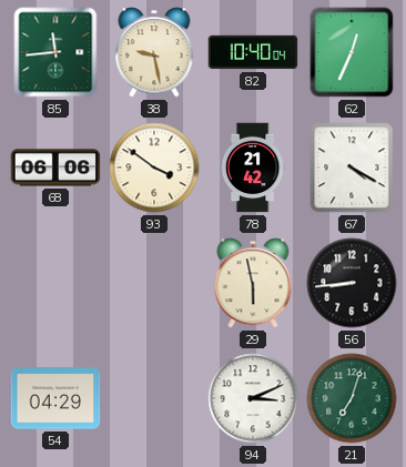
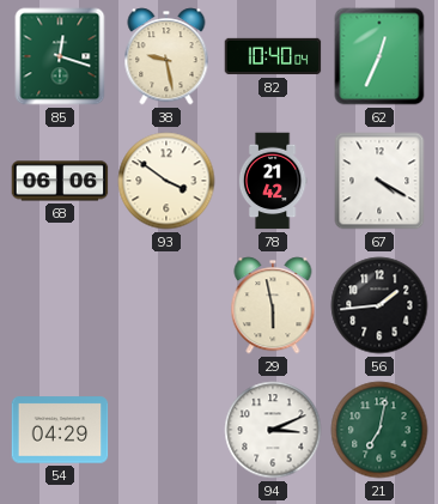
85: 11:44 -> 12:18 (60, 56)
56: 8:44 -> 1:44 (379, 305)
21: 7:03 -> 7:02 (379, 430)
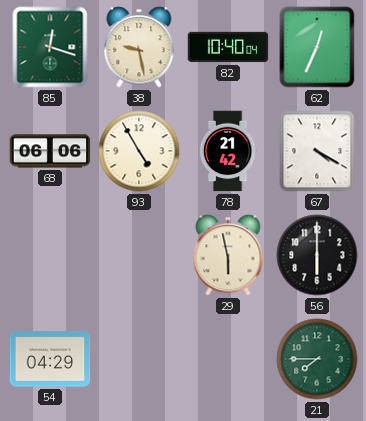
93: 3:51 -> 4:55 (139, 151)
56: 1:44 -> 6:00 (317, 255)
94: 3:11 -> none (273, 430)
21: 7:02 -> 7:45 (317, 359)
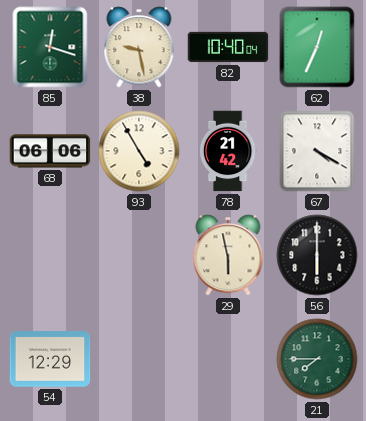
54: 04:29 -> 12:29 (50, 359)
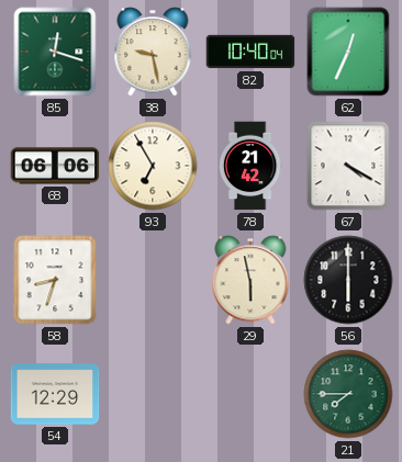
93: 4:55 -> 6:55 (153, 166)
58: none -> 8:33 (55, 280)
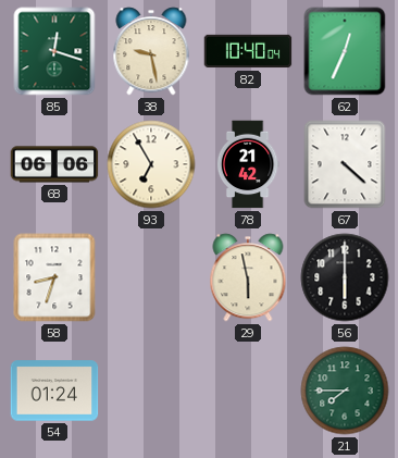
67: 4:20 -> 4:22 (345, 164)
54: 12:29 -> 01:24 (54, 391)
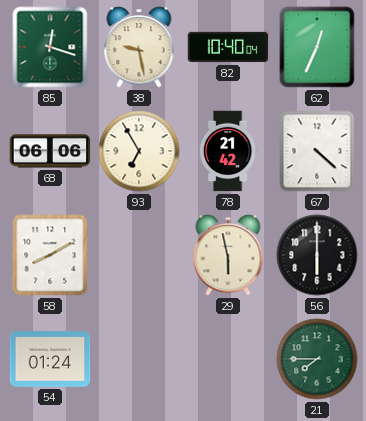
58: 8:33 -> 8:10 (50, 255)
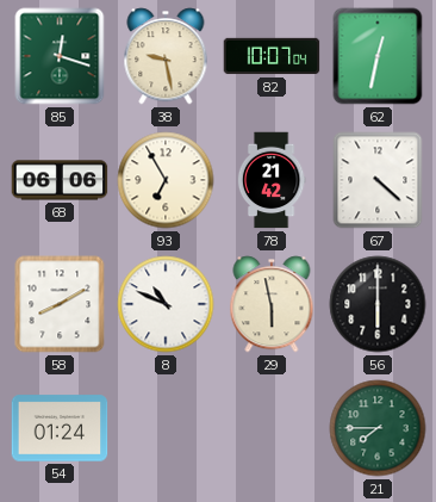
82: 10:40 -> 10:07 (272, 56)
62: 12:34 -> 12:32 (378, 56)
8: none -> 10:49 (166, 304)
